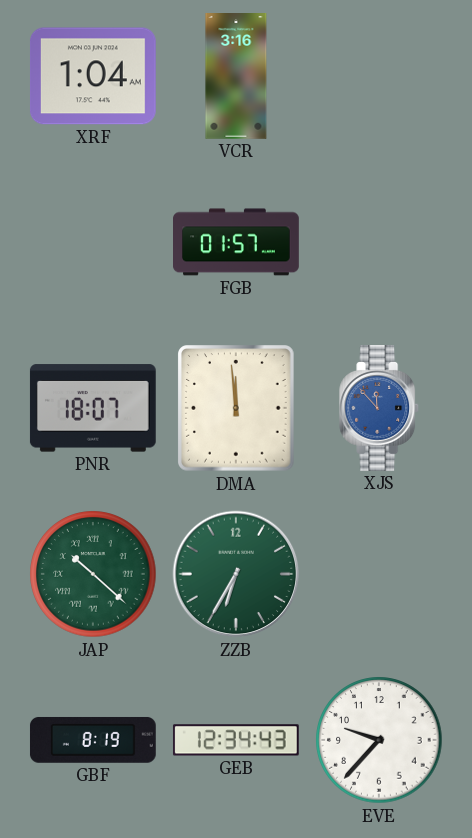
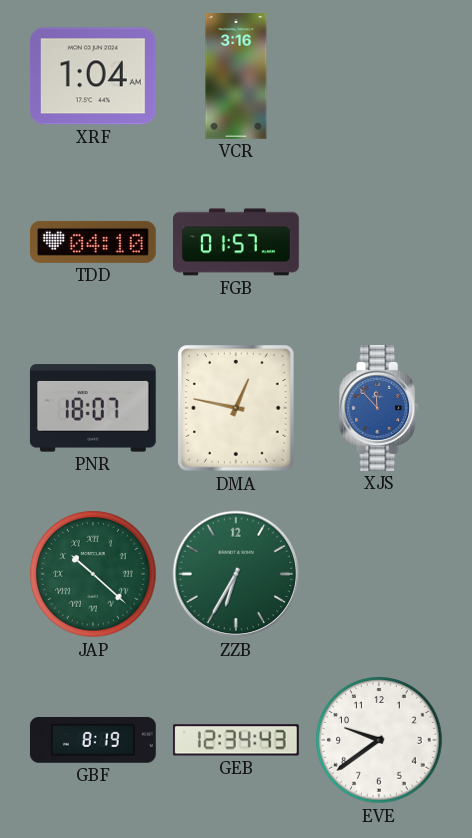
TDD: none -> 04:10 (94, 242)
DMA: 11:59 -> 12:47 (236, 408)
EVE: 9:37 -> 9:39 (379, 740)
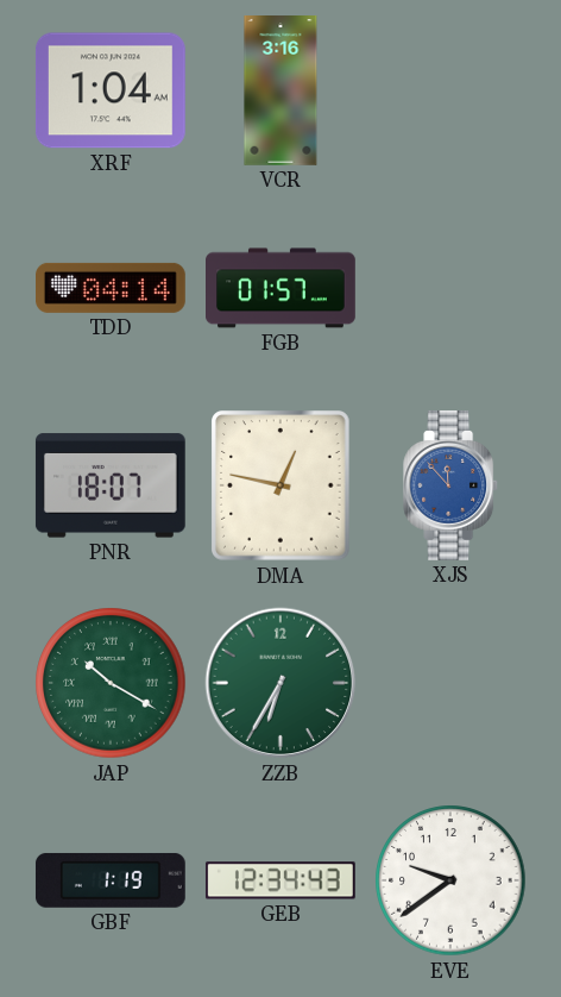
TDD: 04:10 -> 04:14 (112, 288)
JAP: 10:22 -> 10:20 (111, 683)
GBF: 8:19 -> 1:19 (111, 880)
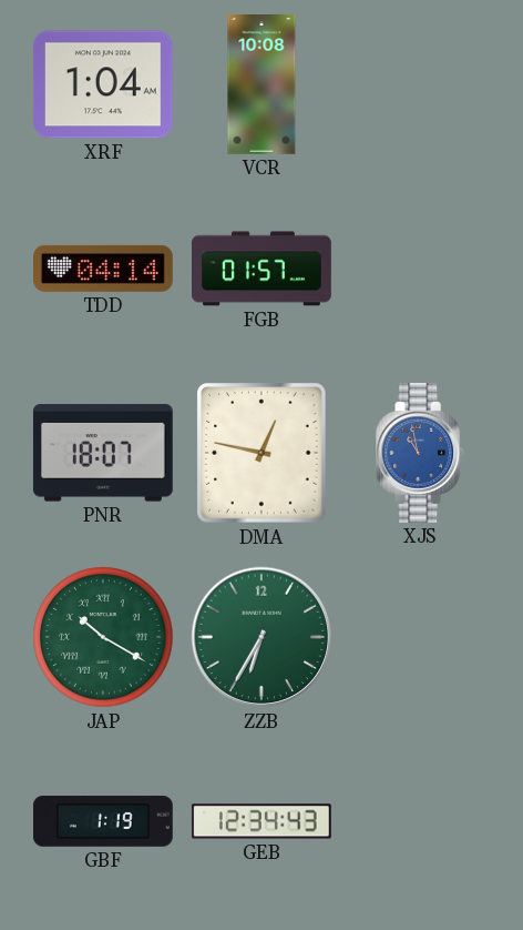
VCR: 3:16 -> 10:08 (261, 85)
XJS: 11:53 -> 10:58 (421, 454)
EVE: 9:39 -> none (450, 880)
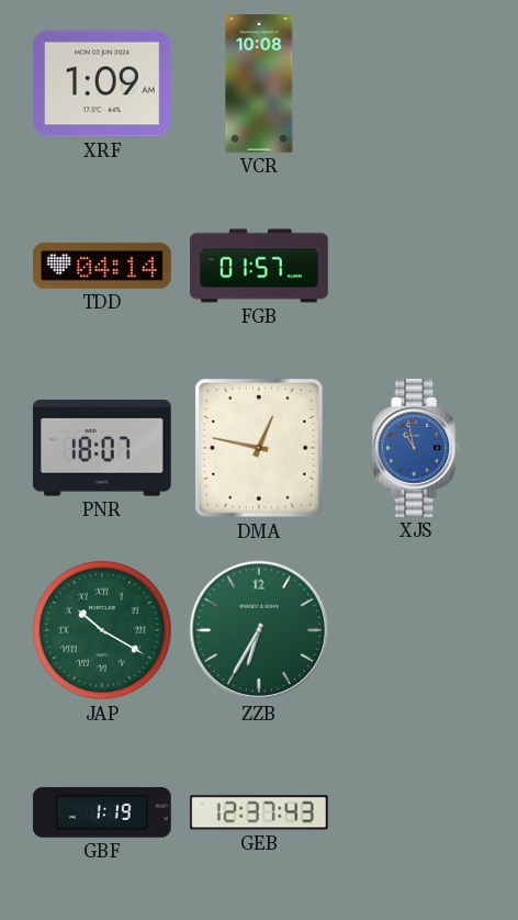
XRF: 1:04 -> 1:09 (102, 83)
GEB: 12:34 -> 12:37 (259, 812)
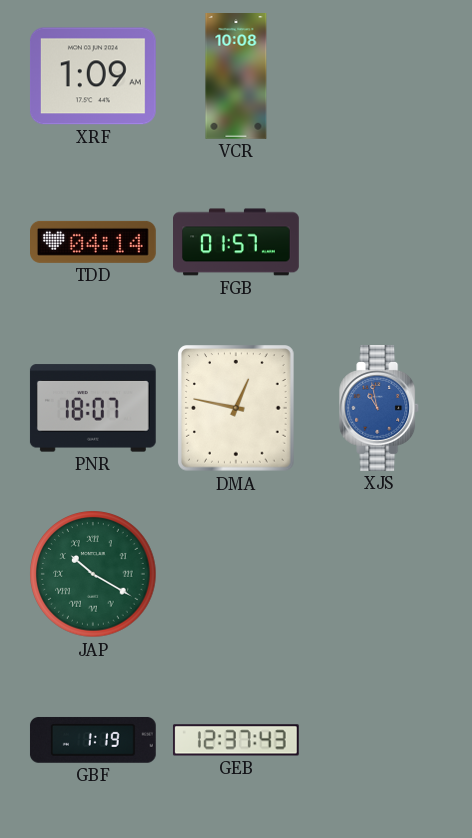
ZZB: 6:35 -> none (259, 630)
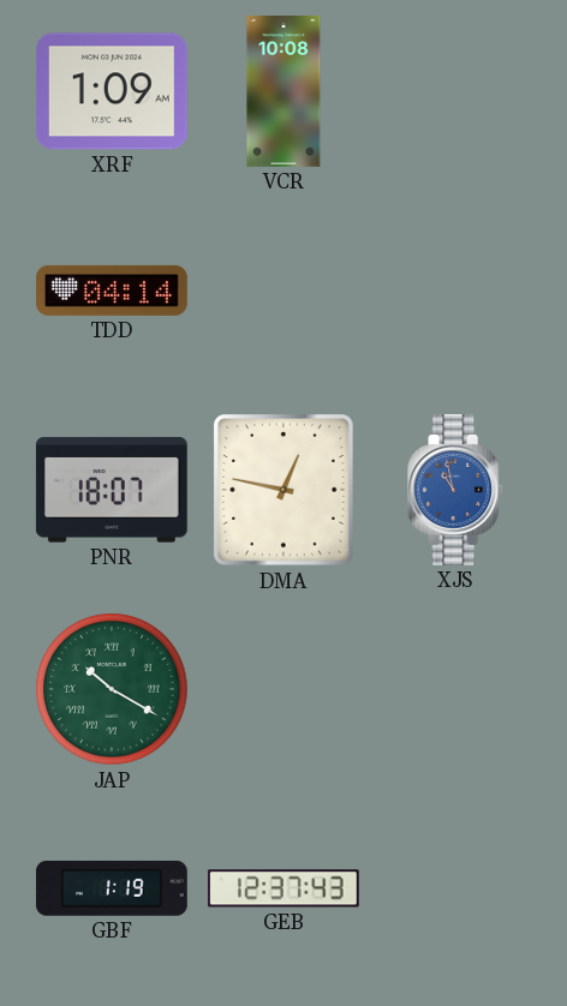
FGB: 01:57 -> none (236, 242)
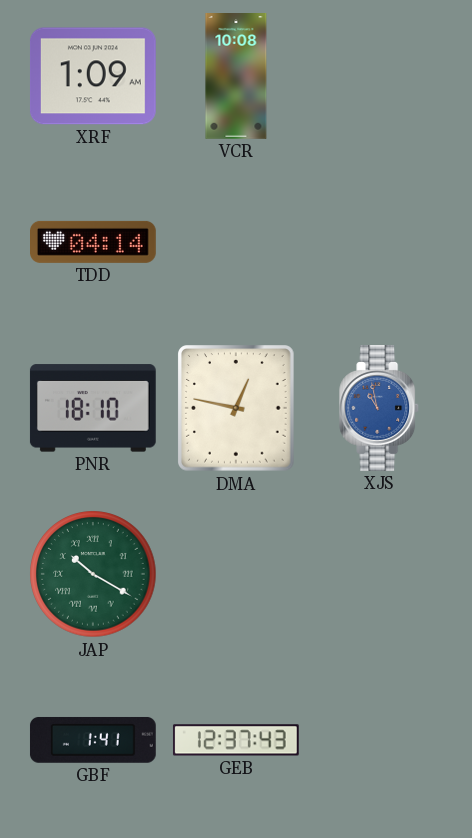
PNR: 18:07 -> 18:10 (93, 408)
GBF: 1:19 -> 1:41 (93, 740)
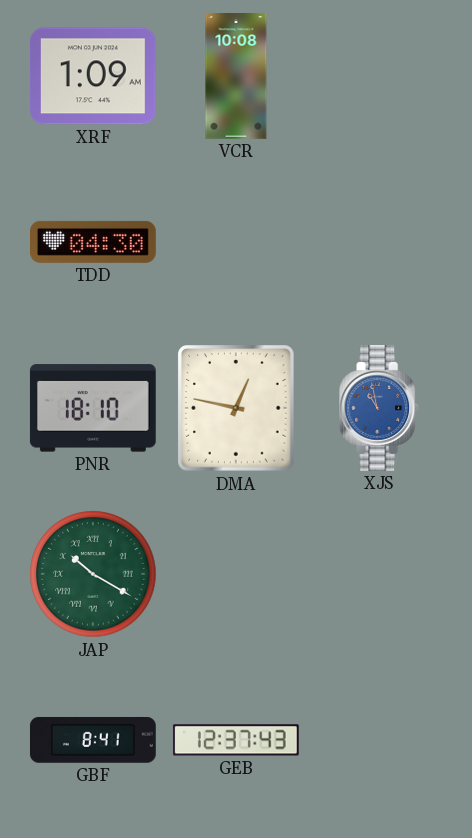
TDD: 04:14 -> 04:30 (94, 242)
GBF: 1:41 -> 8:41 (93, 740)
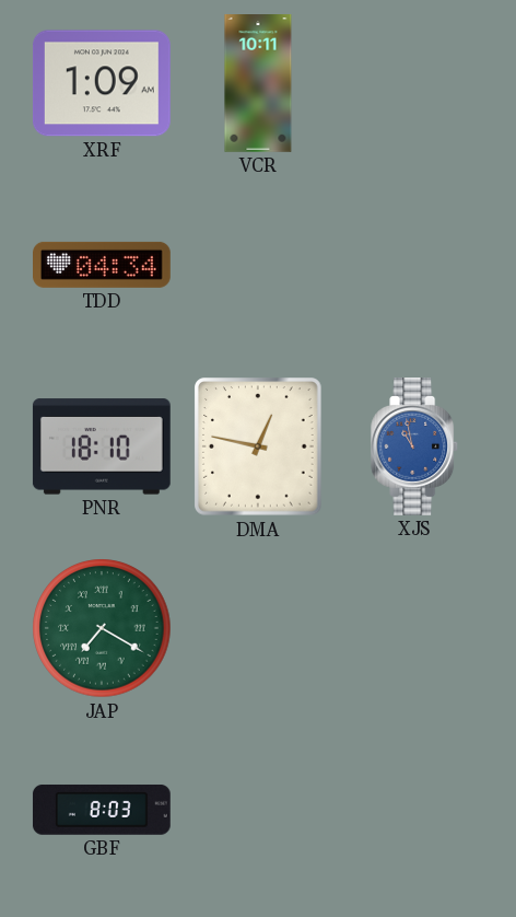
VCR: 10:08 -> 10:11 (258, 84)
TDD: 04:30 -> 04:34 (103, 265)
JAP: 10:20 -> 7:20 (102, 628)
GBF: 8:41 -> 8:03 (102, 810)
GEB: 12:37 -> none (236, 740)
